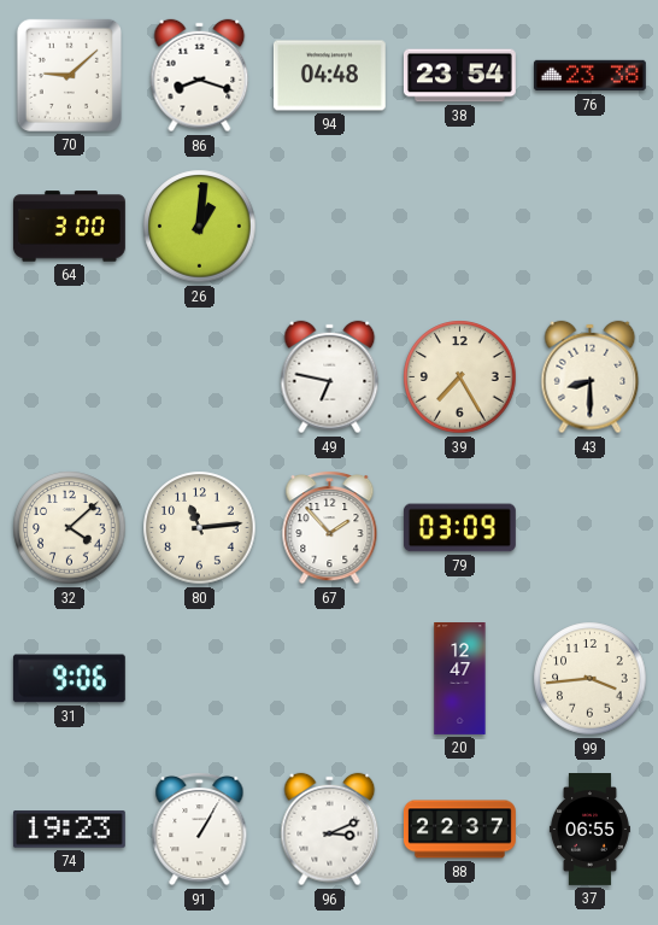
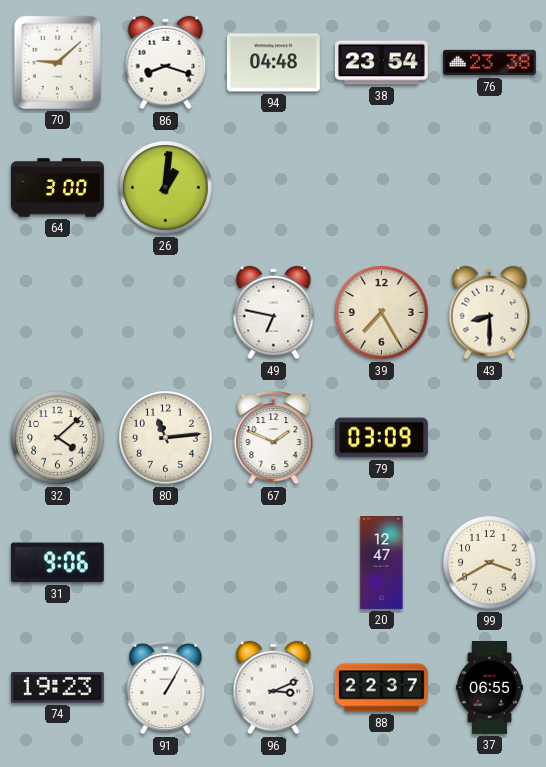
67: 1:53 -> 1:49 (274, 437)
99: 3:44 -> 3:40 (490, 563)
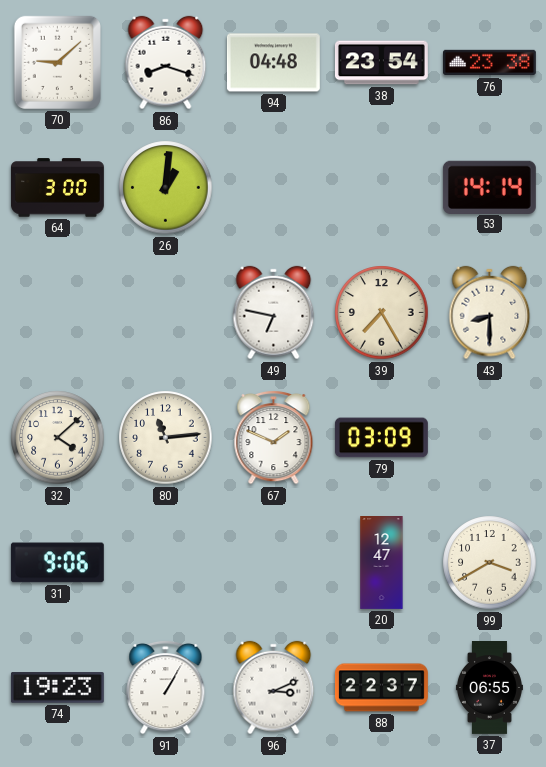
53: none -> 14:14 (489, 187)
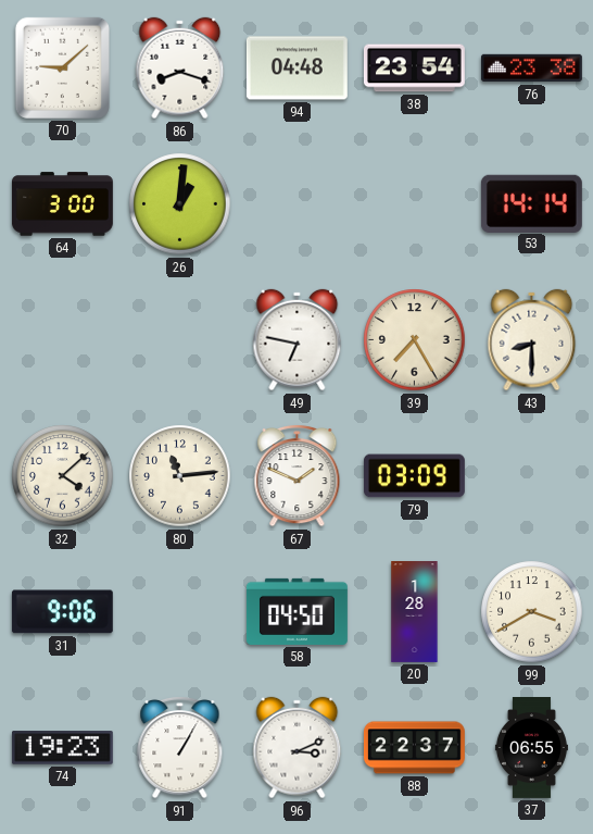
58: none -> 04:50 (296, 611)
20: 12:47 -> 1:28 (415, 612)
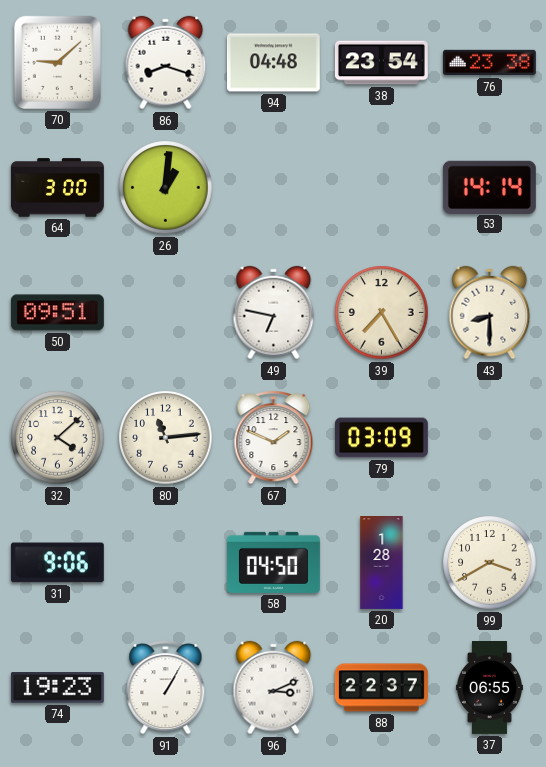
50: none -> 09:51 (57, 313)
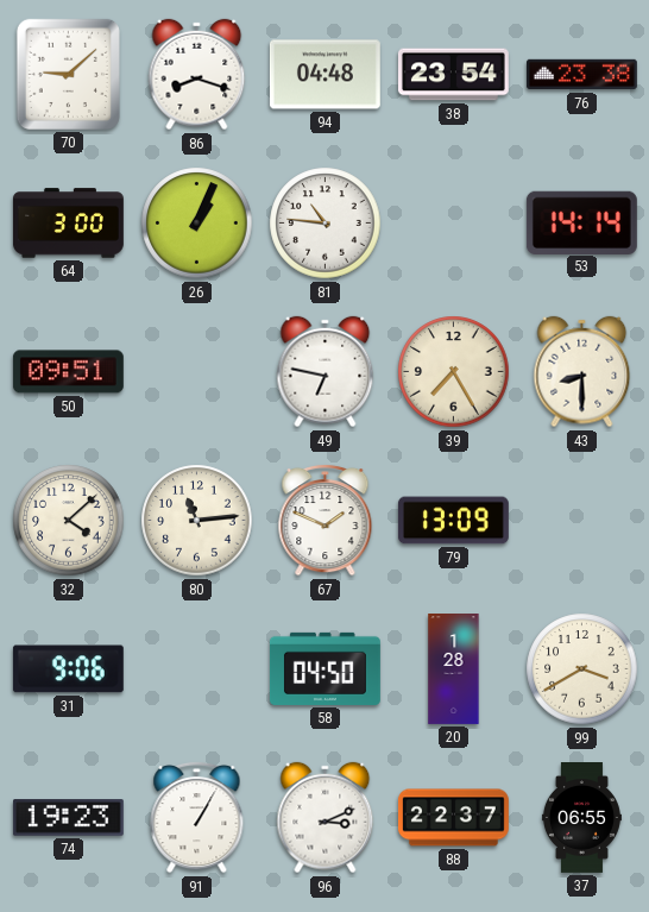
26: 1:01 -> 1:04 (197, 224)
81: none -> 10:46 (326, 224)
79: 03:09 -> 13:09 (453, 521)
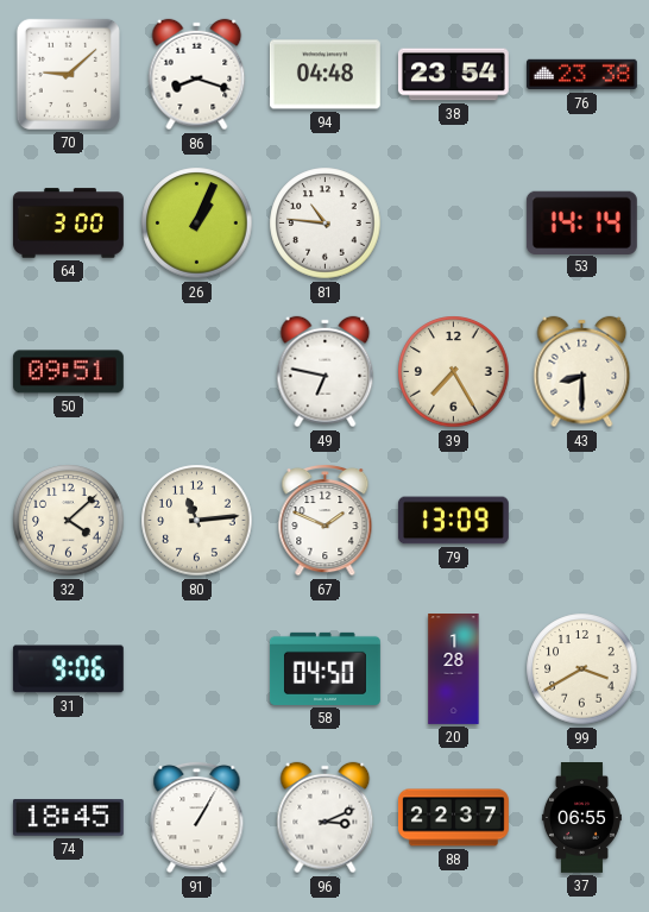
74: 19:23 -> 18:45 (68, 818)
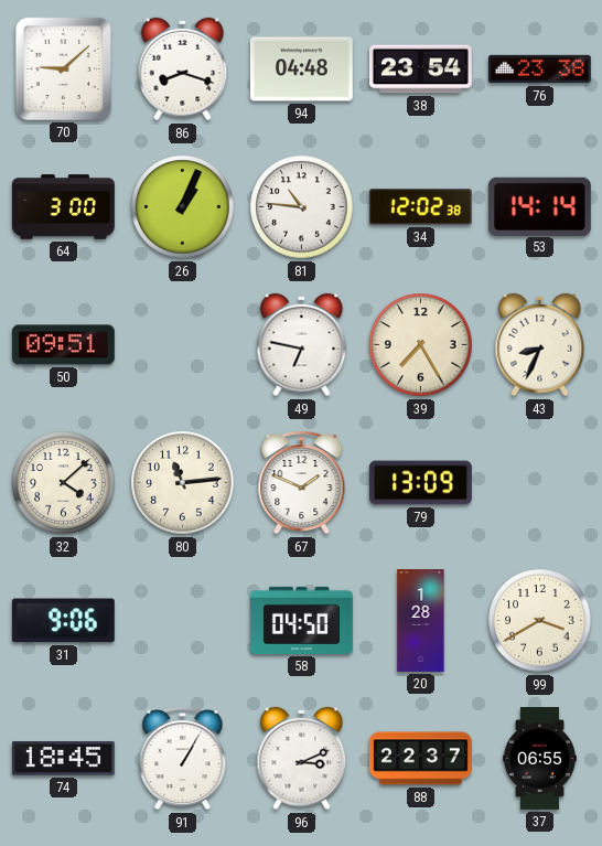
34: none -> 12:02 (420, 207)
43: 8:30 -> 8:34 (540, 345)
